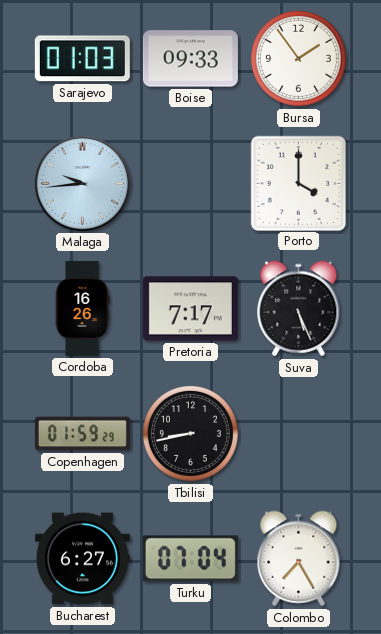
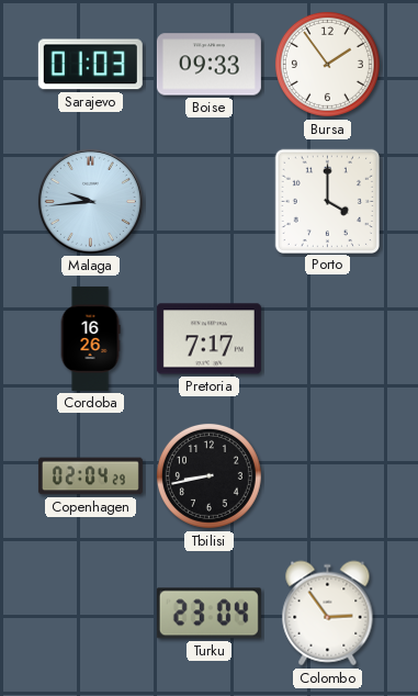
Suva: 5:26 -> none (299, 309)
Copenhagen: 01:59 -> 02:04 (90, 476)
Bucharest: 6:27 -> none (82, 559)
Turku: 07:04 -> 23:04 (208, 614)
Colombo: 7:25 -> 2:54 (328, 614)
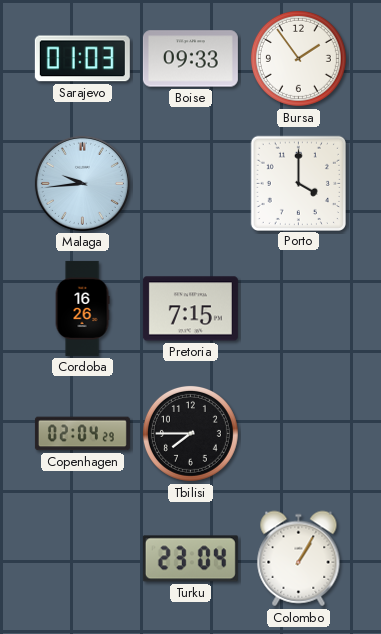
Pretoria: 7:17 -> 7:15 (190, 309)
Tbilisi: 8:43 -> 7:45 (190, 433)
Colombo: 2:54 -> 1:05 (299, 559)
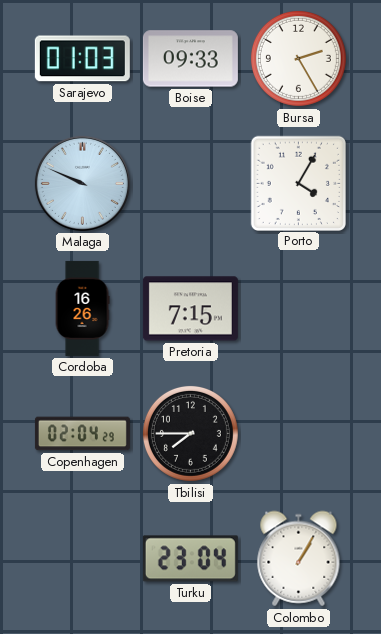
Bursa: 1:54 -> 2:25 (298, 58)
Malaga: 9:44 -> 9:49 (82, 183)
Porto: 4:00 -> 4:05 (298, 183)
